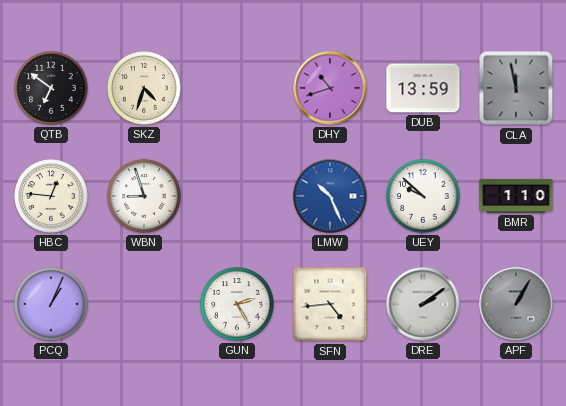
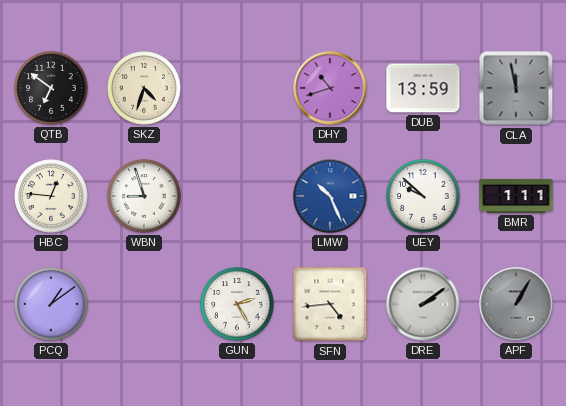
BMR: 1:10 -> 1:11 (516, 196)
PCQ: 1:04 -> 1:09 (51, 304)
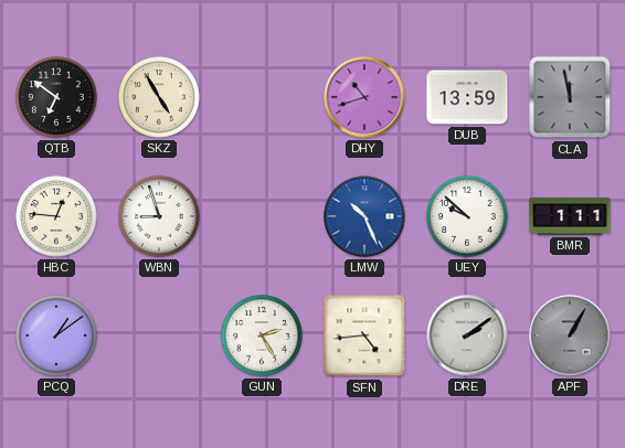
SKZ: 4:33 -> 4:55 (159, 97)
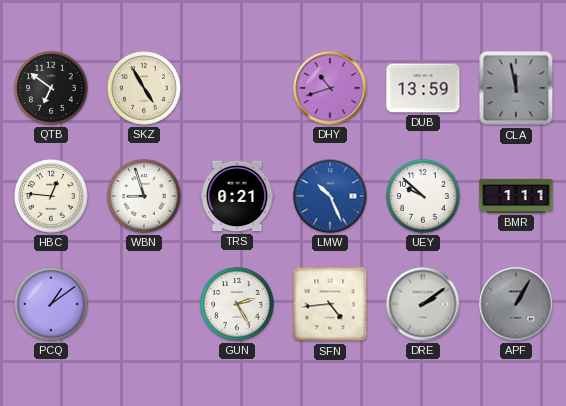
TRS: none -> 0:21 (237, 196)
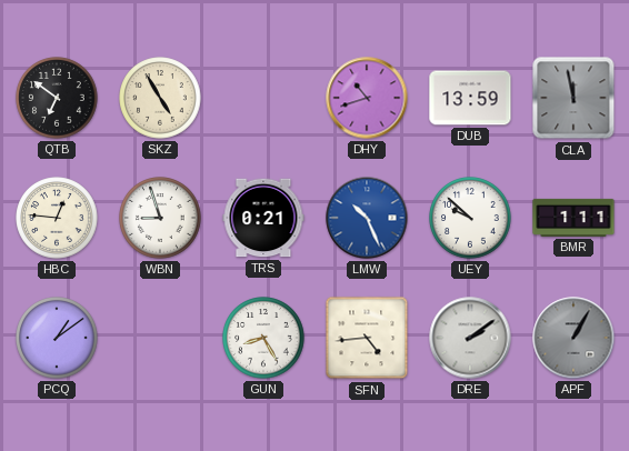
GUN: 2:25 -> 8:25 (263, 338)
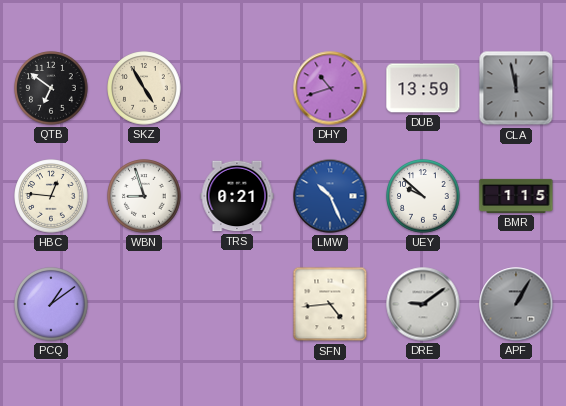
BMR: 1:11 -> 1:15 (516, 196)
GUN: 8:25 -> none (263, 338)
DRE: 2:09 -> 9:09 (423, 304)
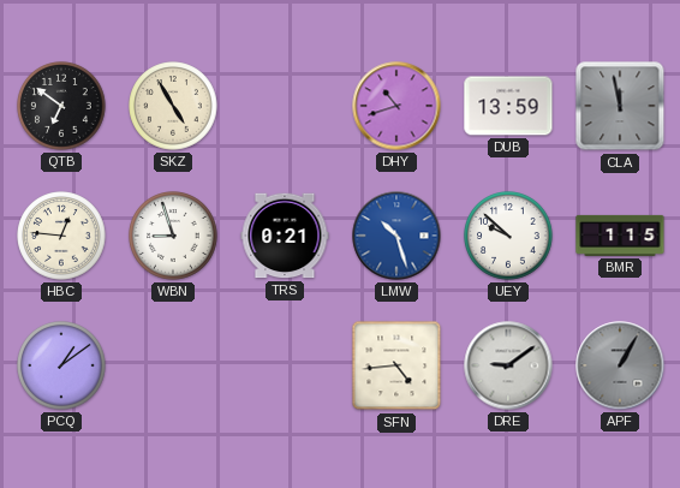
LMW: 10:26 -> 10:27 (396, 236)
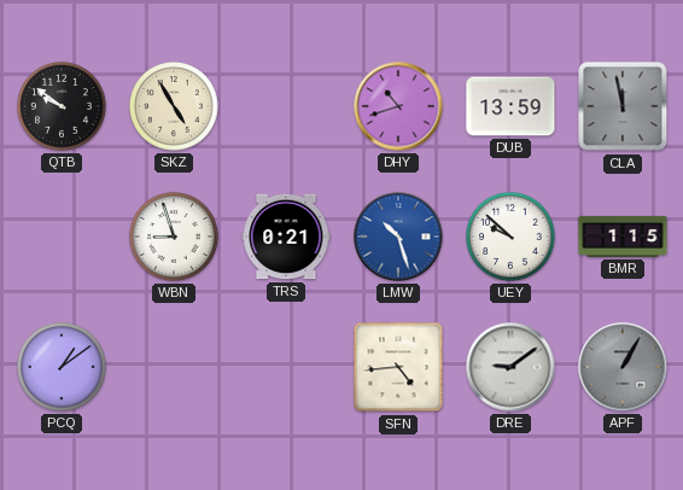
QTB: 6:51 -> 9:51 (62, 106)
HBC: 12:46 -> none (61, 236)
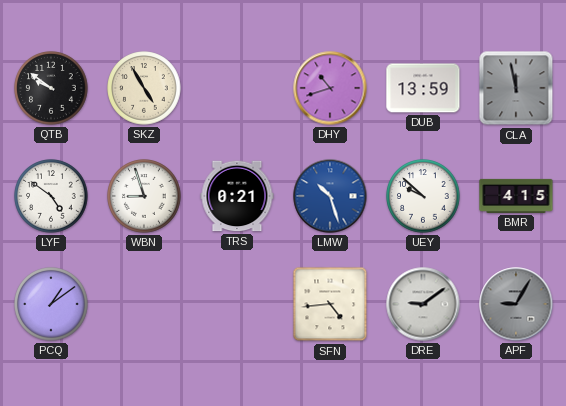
LYF: none -> 4:51 (51, 196)
BMR: 1:15 -> 4:15 (516, 196)
APF: 1:05 -> 9:05 (516, 304)
